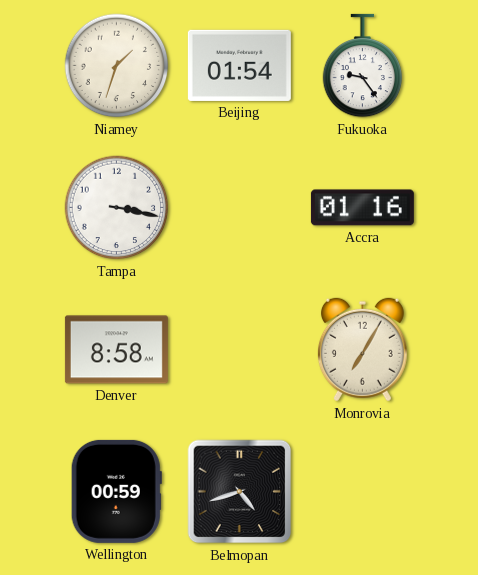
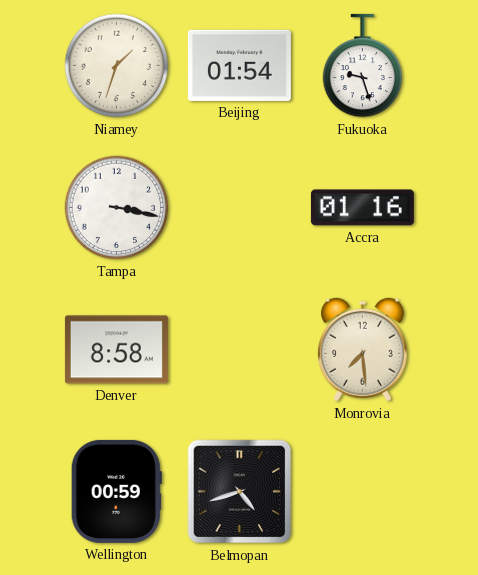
Fukuoka: 9:24 -> 9:27 (363, 66)
Monrovia: 7:05 -> 7:29 (362, 350)
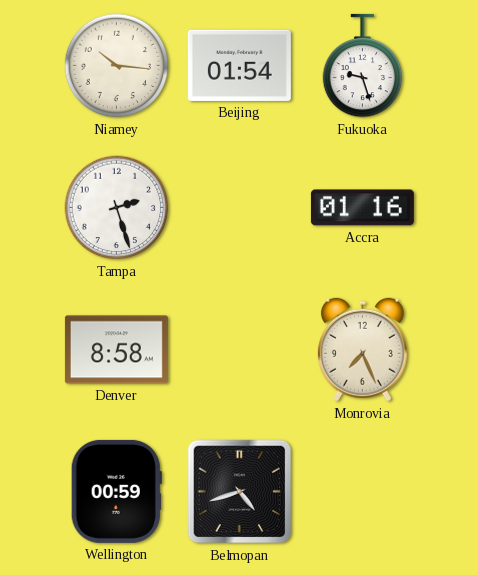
Niamey: 1:33 -> 10:16 (117, 66)
Tampa: 3:17 -> 2:27 (117, 208)
Monrovia: 7:29 -> 7:26 (362, 350)
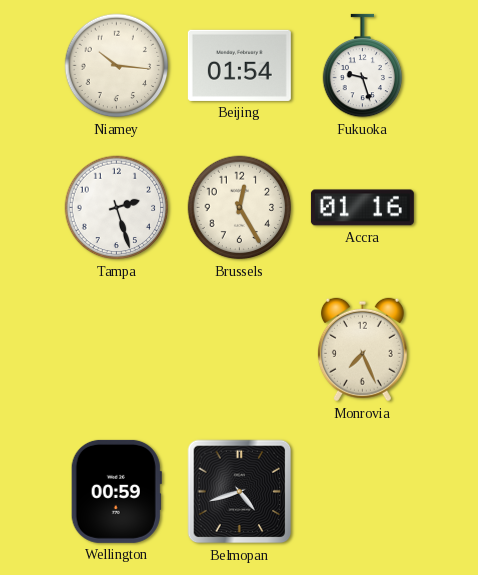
Brussels: none -> 12:25 (240, 208)
Denver: 8:58 -> none (116, 350)
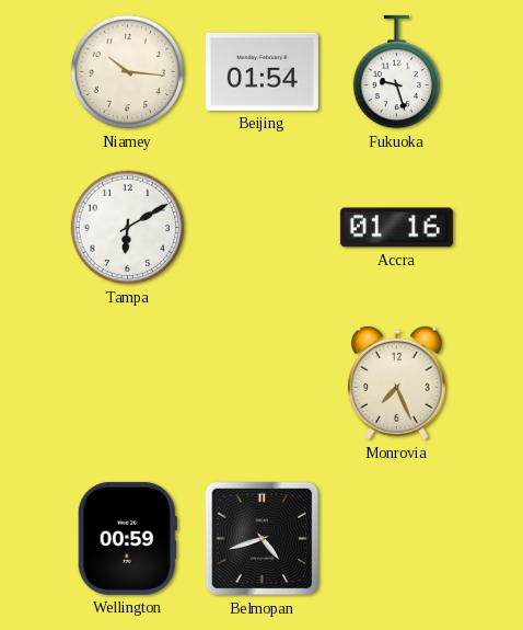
Tampa: 2:27 -> 6:10 (128, 228)
Brussels: 12:25 -> none (240, 208)
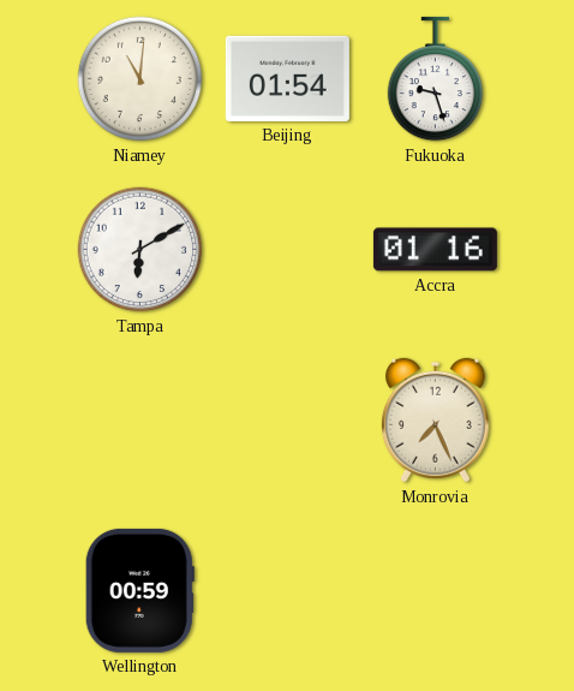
Niamey: 10:16 -> 11:01 (140, 79)
Belmopan: 4:42 -> none (263, 539)
